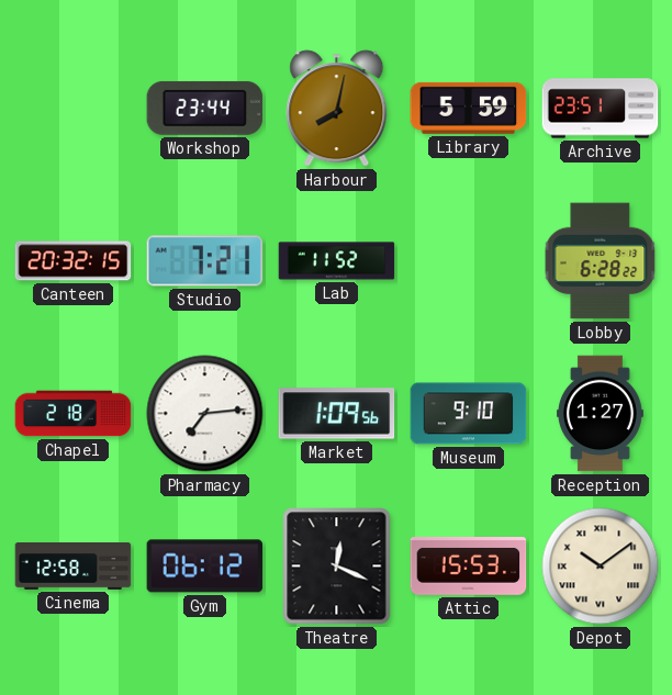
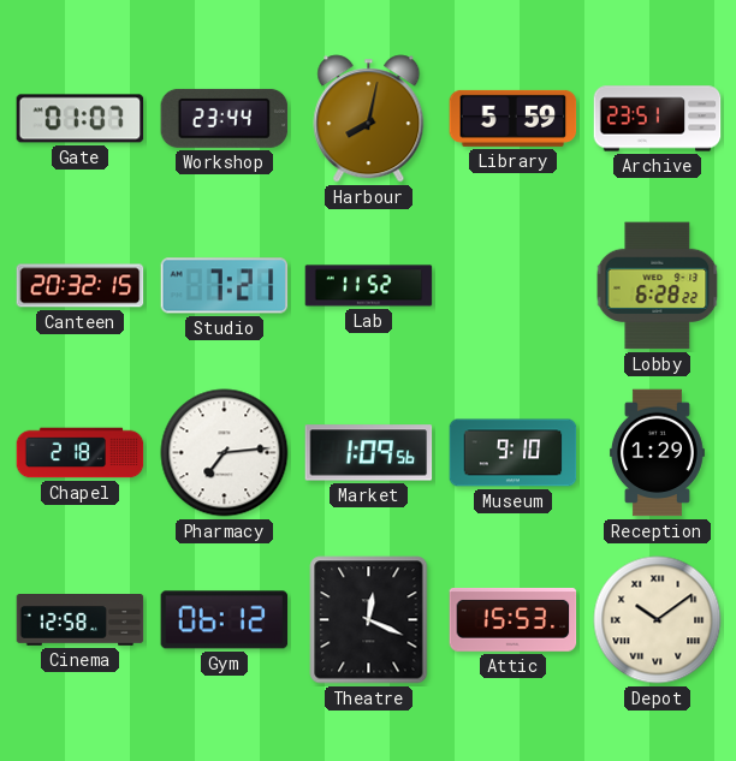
Gate: none -> 01:07 (81, 119)
Reception: 1:27 -> 1:29 (657, 453)
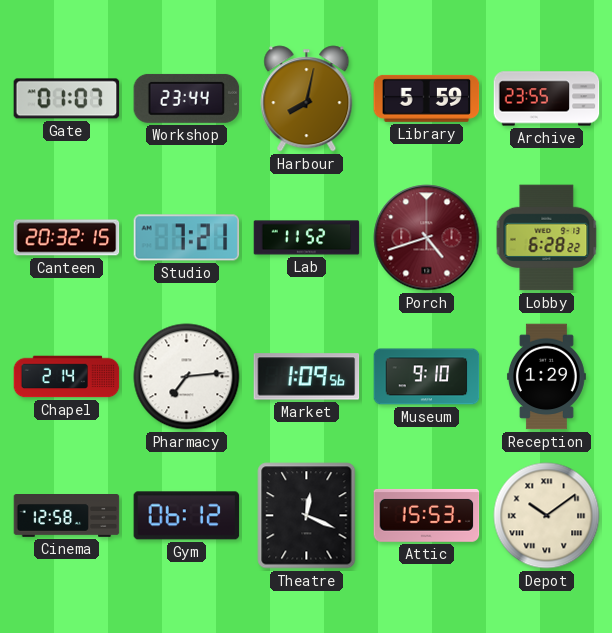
Archive: 23:51 -> 23:55 (547, 99)
Porch: none -> 4:42 (427, 238)
Chapel: 2:18 -> 2:14 (67, 377)
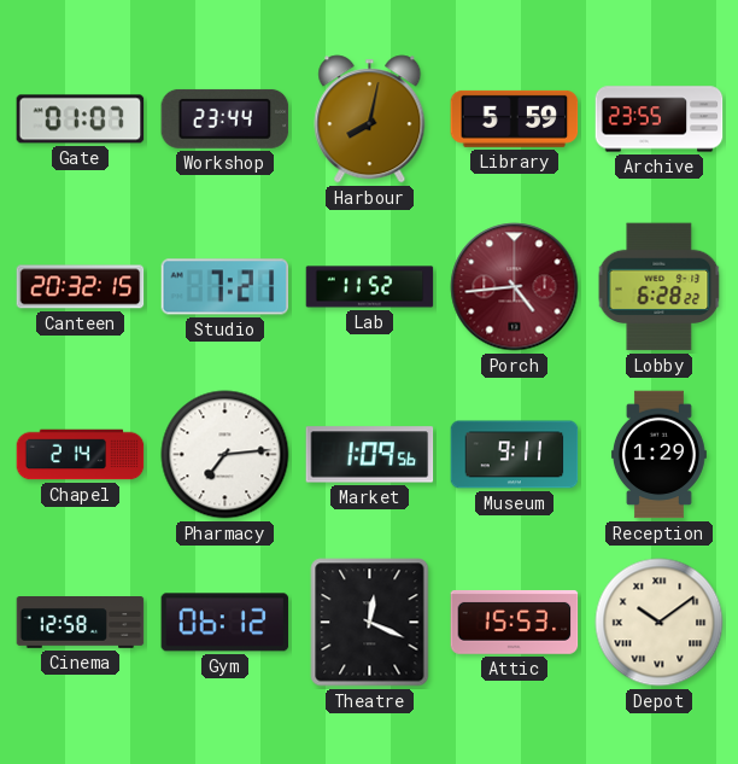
Porch: 4:42 -> 4:44 (515, 287)
Museum: 9:10 -> 9:11 (515, 455)
